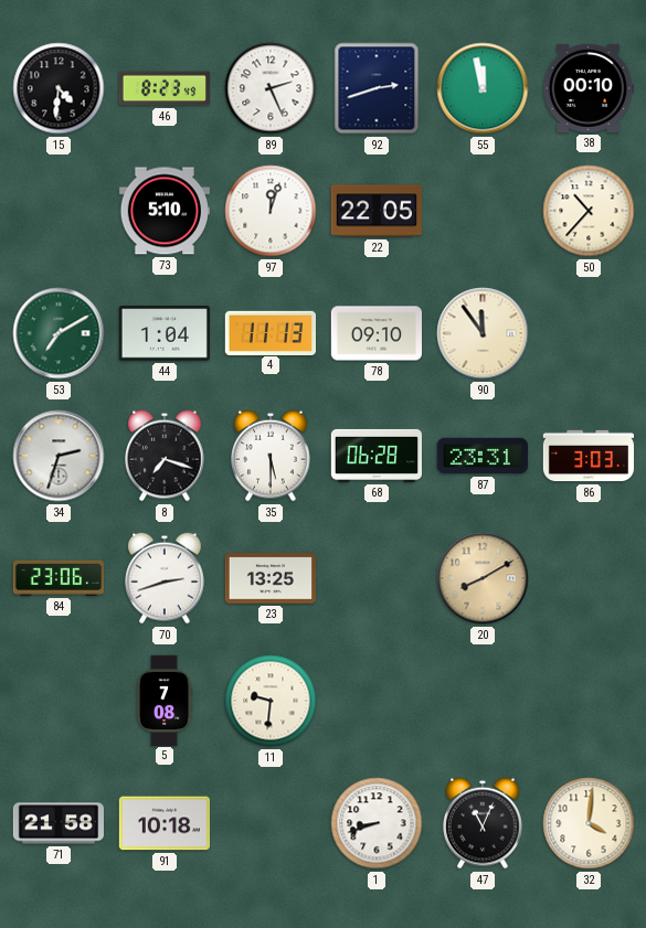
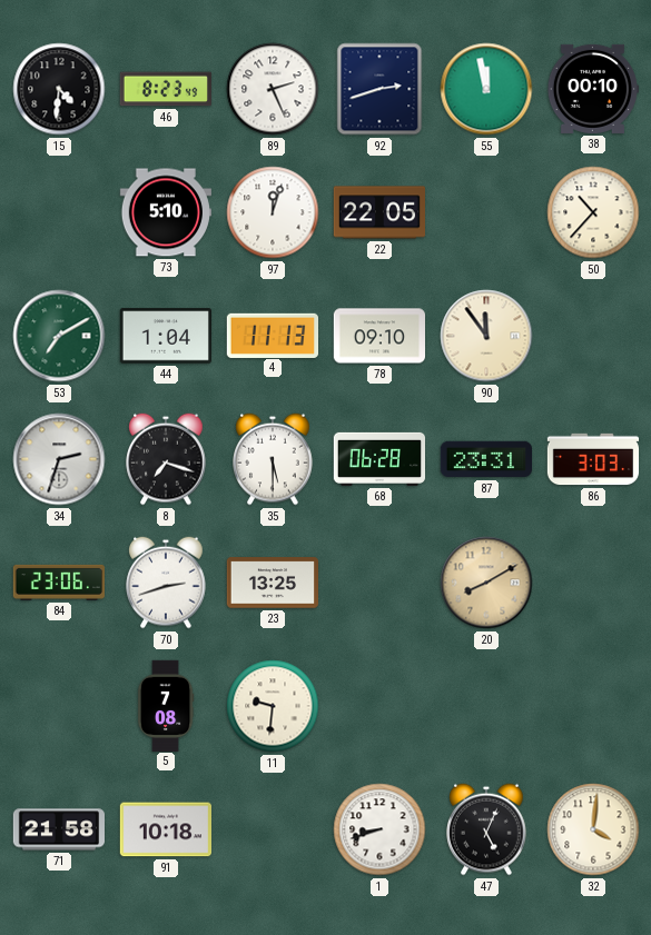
47: 11:04 -> 5:04 (486, 829)
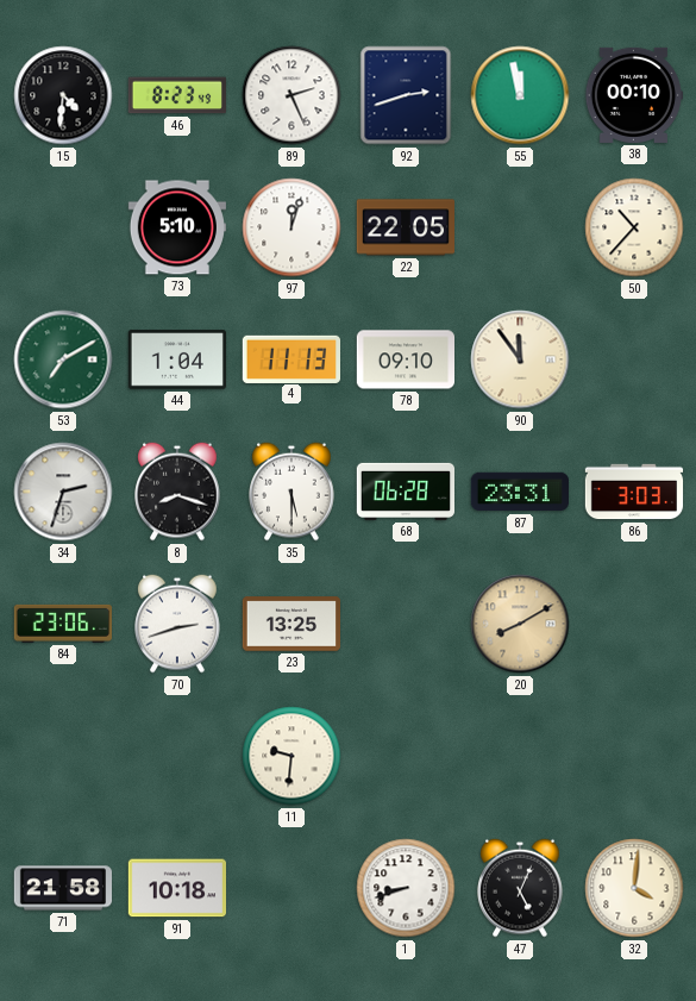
8: 7:18 -> 8:18 (177, 492)
5: 7:08 -> none (166, 705)
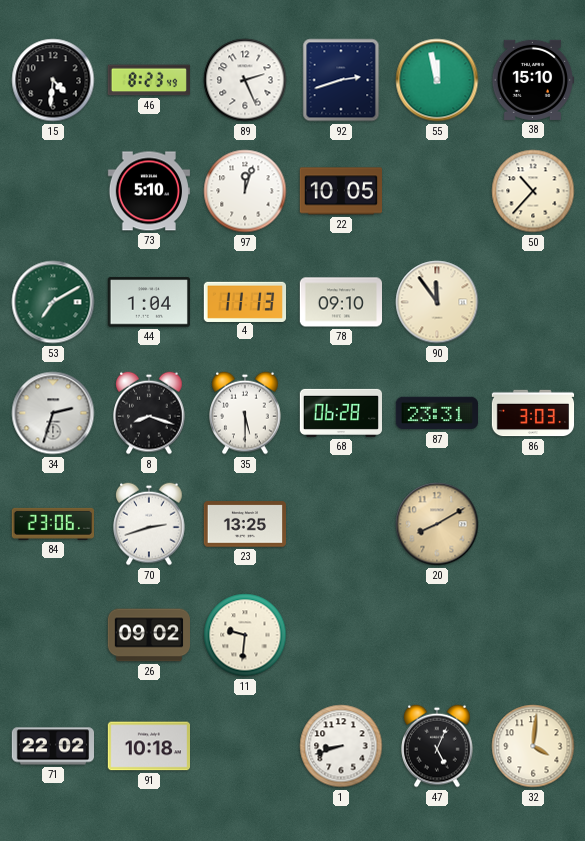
38: 00:10 -> 15:10 (532, 80)
22: 22:05 -> 10:05 (340, 191)
26: none -> 09:02 (148, 635)
71: 21:58 -> 22:02 (52, 746)
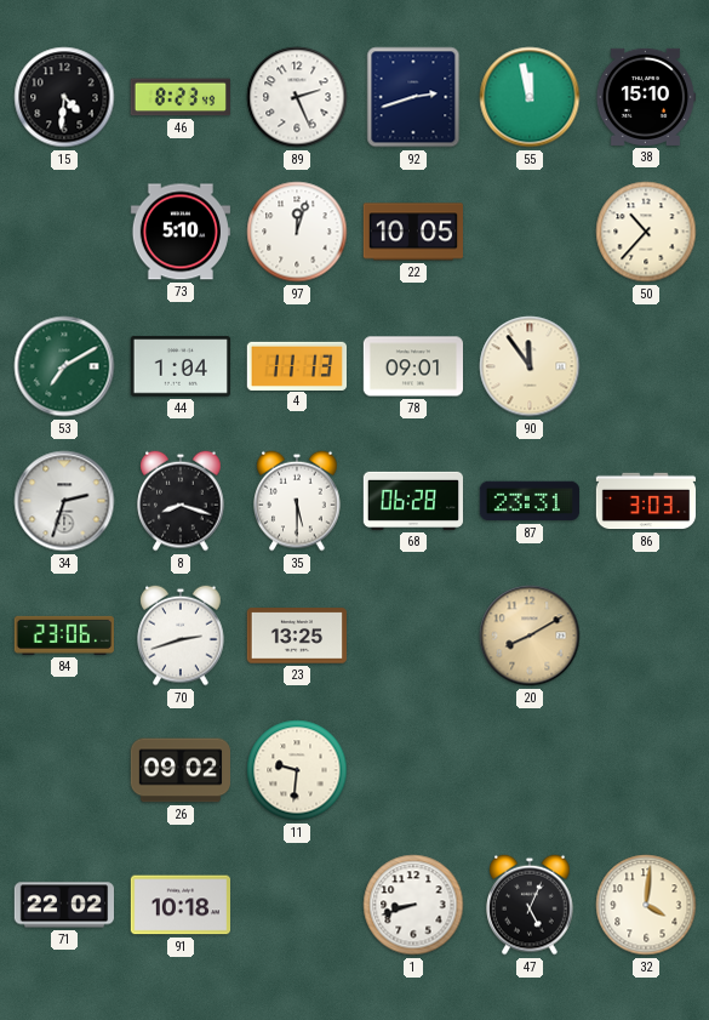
78: 09:10 -> 09:01 (412, 366)
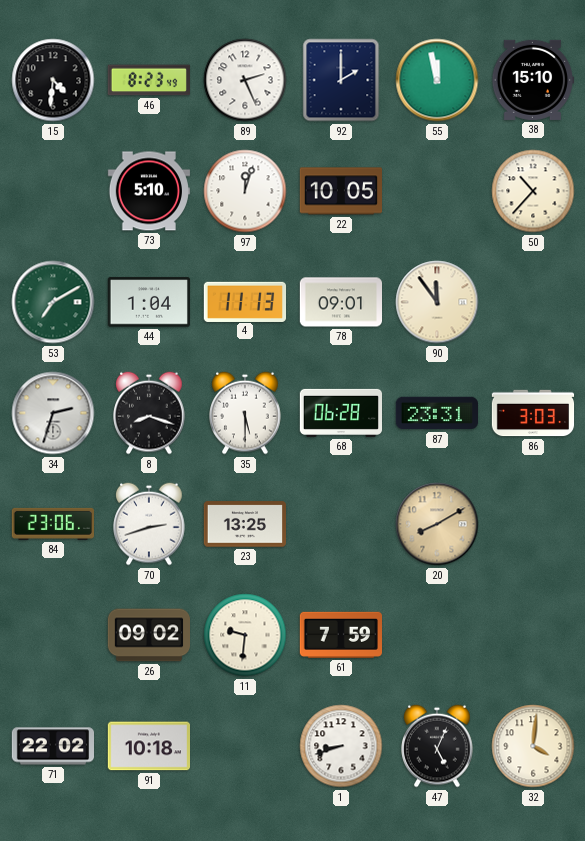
92: 2:42 -> 2:00 (341, 80)
61: none -> 7:59 (340, 635)
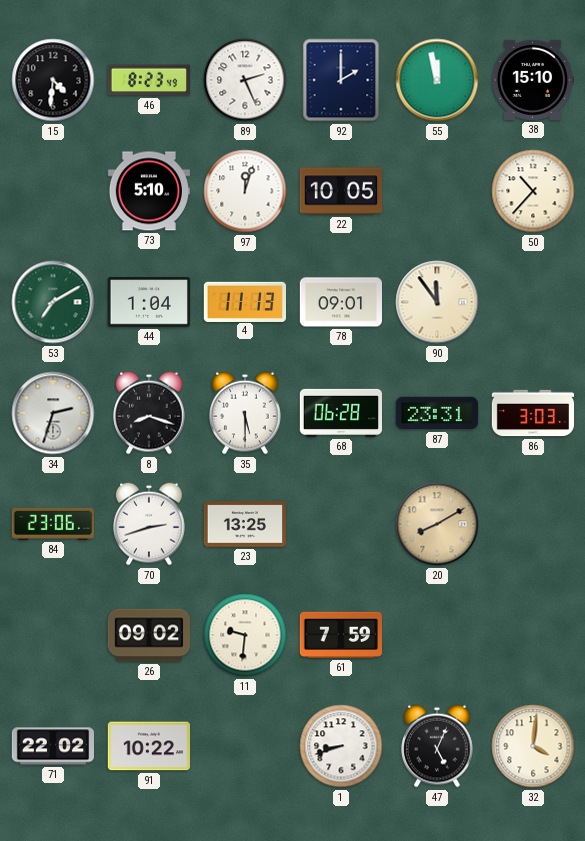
91: 10:18 -> 10:22 (148, 746)
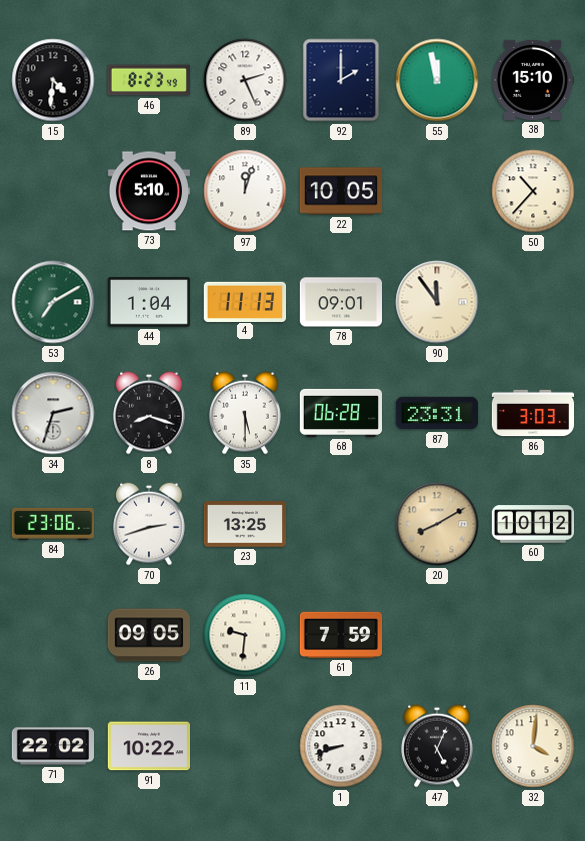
60: none -> 10:12 (532, 524)
26: 09:02 -> 09:05 (148, 635)
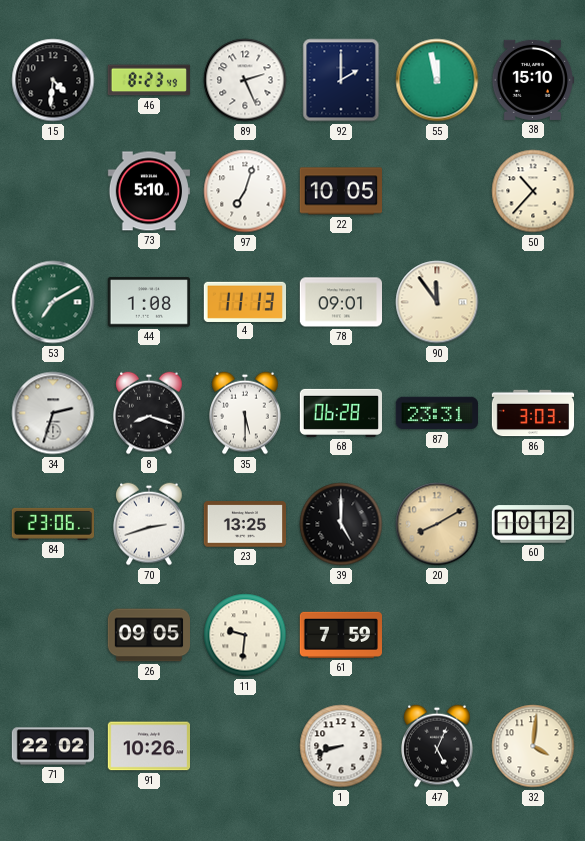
97: 12:03 -> 7:03 (245, 191)
44: 1:04 -> 1:08 (148, 302)
39: none -> 5:00 (341, 524)
91: 10:22 -> 10:26 (148, 746)
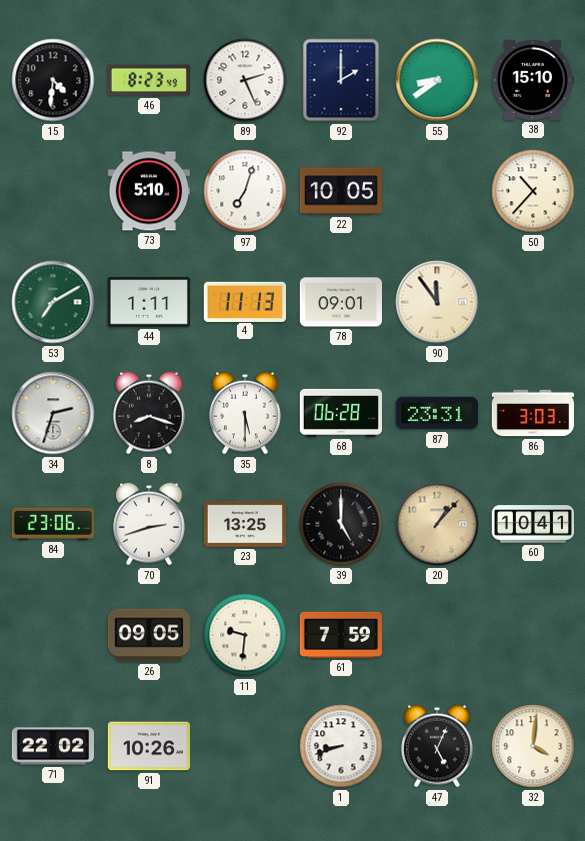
55: 11:58 -> 8:39 (437, 80)
44: 1:08 -> 1:11 (148, 302)
20: 8:10 -> 1:07 (437, 524)
60: 10:12 -> 10:41 (532, 524)
